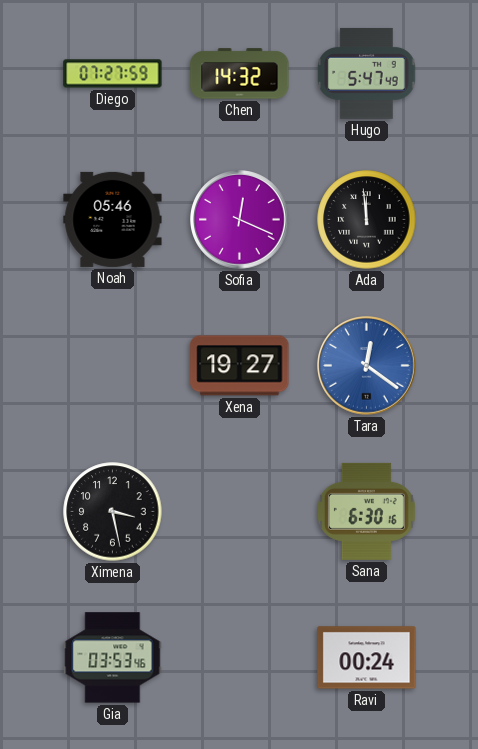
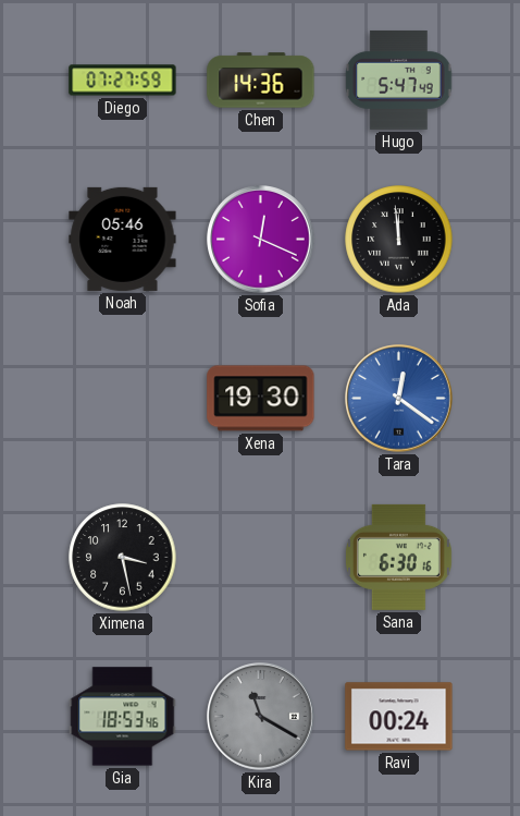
Chen: 14:32 -> 14:36 (261, 81)
Xena: 19:27 -> 19:30 (261, 399)
Gia: 03:53 -> 18:53 (123, 717)
Kira: none -> 11:20 (261, 717)
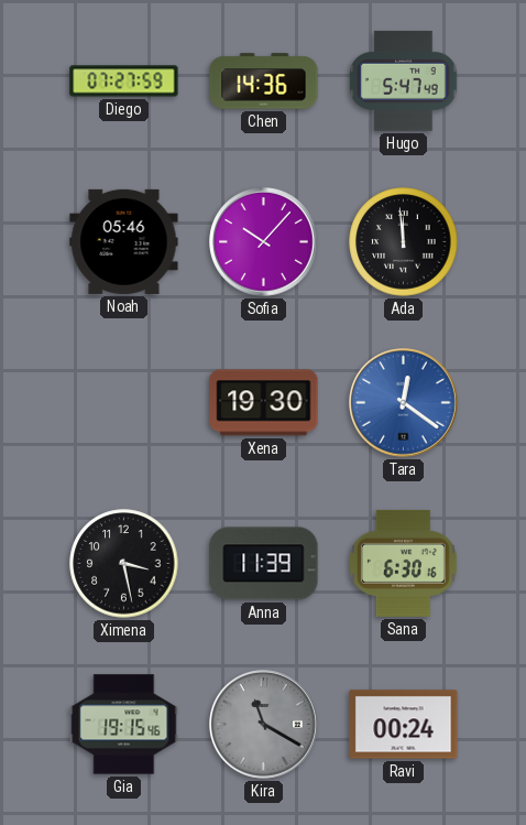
Sofia: 12:19 -> 10:07 (264, 242)
Anna: none -> 11:39 (264, 564)
Gia: 18:53 -> 19:15 (124, 725)
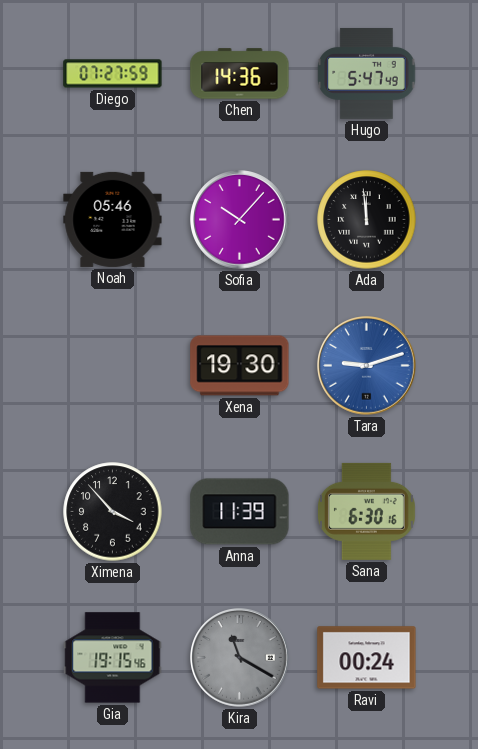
Tara: 12:21 -> 9:12 (367, 366)
Ximena: 3:28 -> 3:53 (113, 512)
